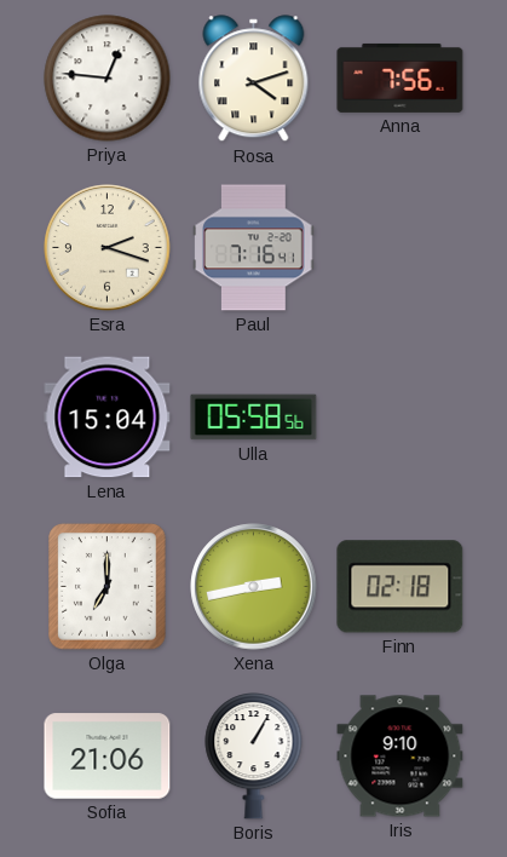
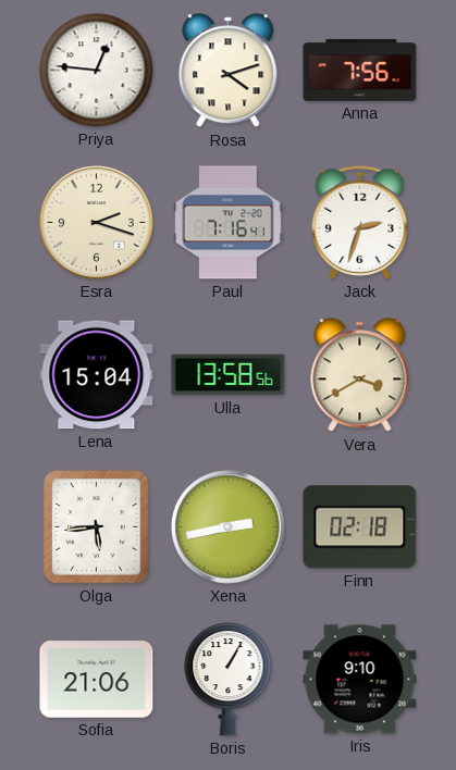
Jack: none -> 2:33 (360, 222)
Ulla: 05:58 -> 13:58 (229, 375)
Vera: none -> 3:40 (360, 375)
Olga: 7:00 -> 5:44 (97, 527)
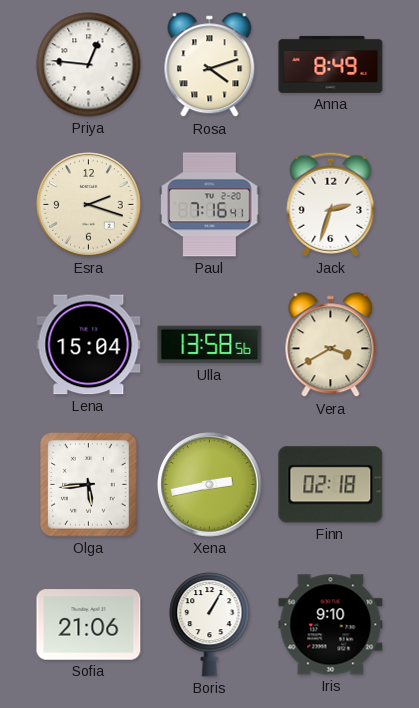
Anna: 7:56 -> 8:49 (331, 64)
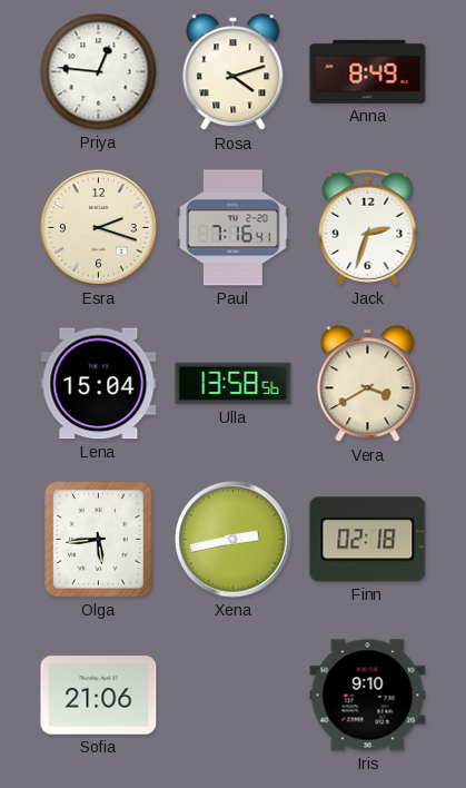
Boris: 1:05 -> none (210, 625)
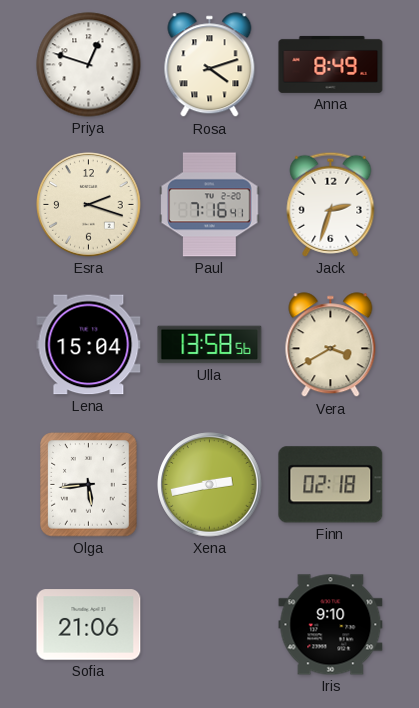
Priya: 12:46 -> 12:48 (89, 65)
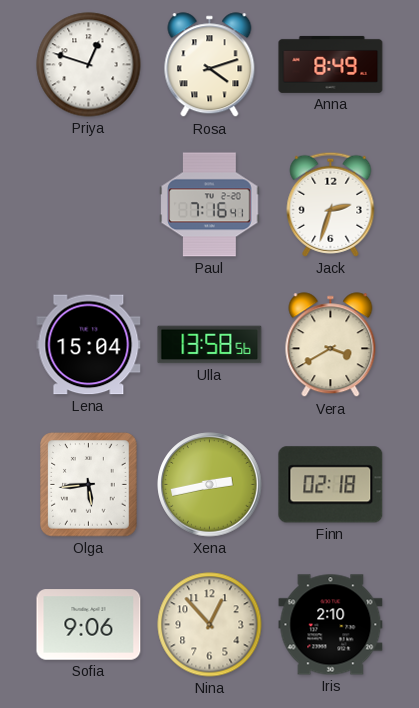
Esra: 2:18 -> none (89, 205)
Sofia: 21:06 -> 9:06 (89, 625)
Nina: none -> 12:53 (210, 625)
Iris: 9:10 -> 2:10 (331, 625)
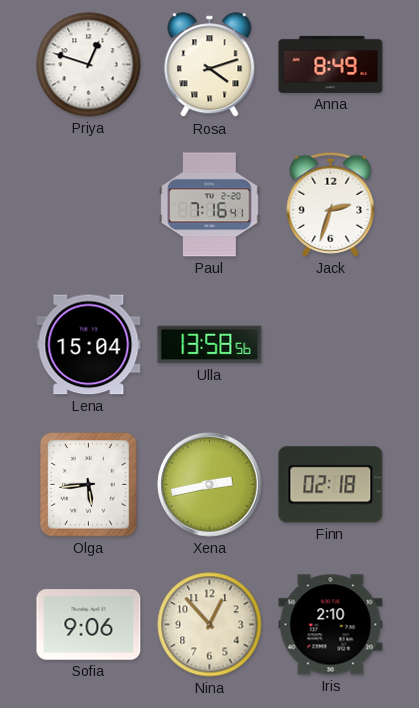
Vera: 3:40 -> none (331, 345)
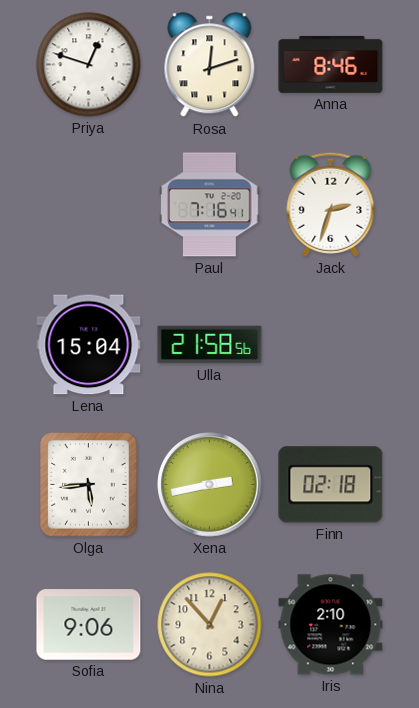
Rosa: 4:12 -> 12:12 (210, 65)
Anna: 8:49 -> 8:46 (331, 64)
Ulla: 13:58 -> 21:58 (210, 345)
